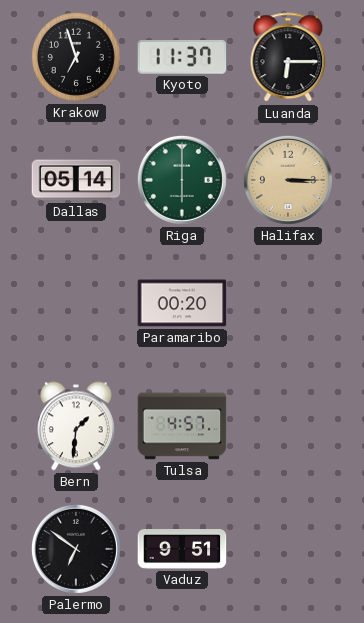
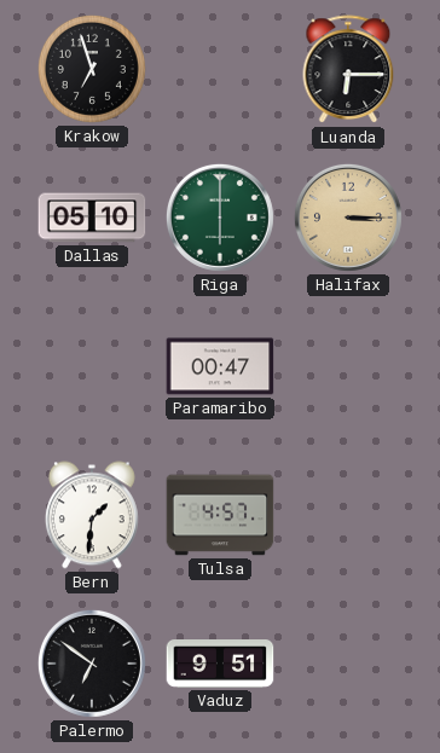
Kyoto: 11:37 -> none (182, 57)
Dallas: 05:14 -> 05:10 (92, 218)
Paramaribo: 00:20 -> 00:47 (220, 366)
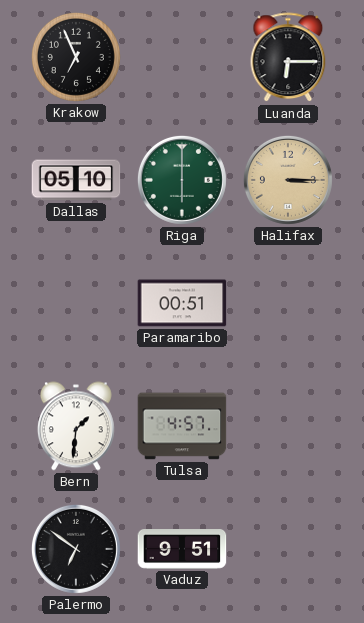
Krakow: 6:57 -> 6:56 (76, 57)
Paramaribo: 00:47 -> 00:51 (182, 303)
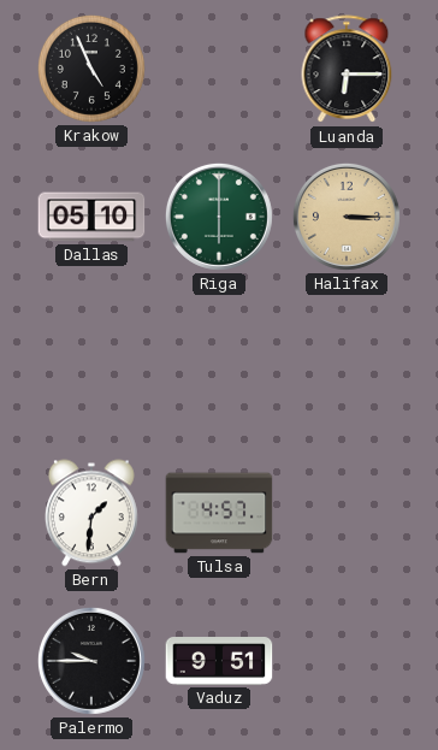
Krakow: 6:56 -> 4:56 (91, 69)
Paramaribo: 00:51 -> none (182, 303)
Palermo: 6:51 -> 9:45 (91, 661)
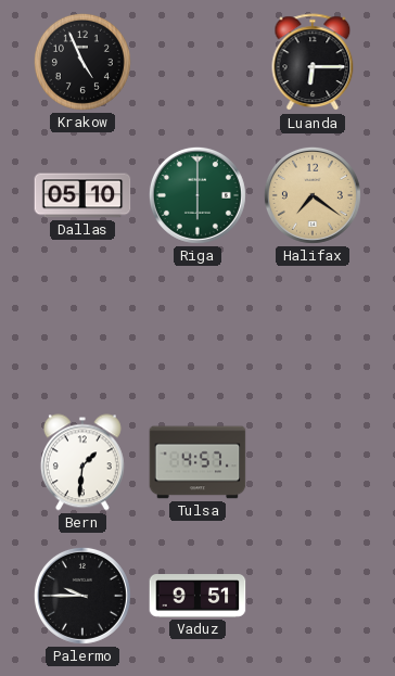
Halifax: 3:15 -> 7:21 (313, 195)
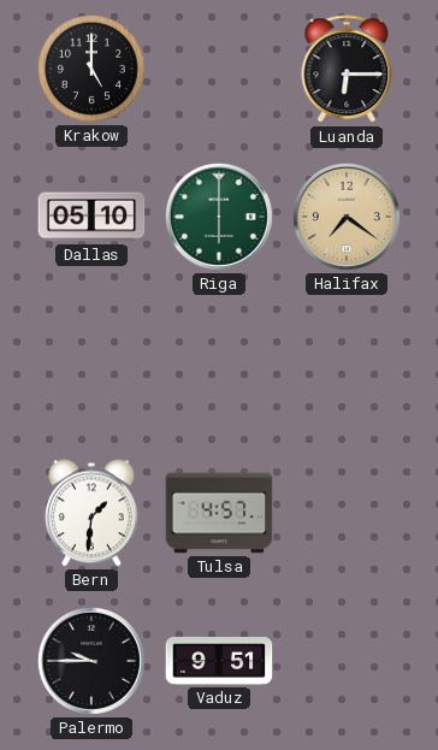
Krakow: 4:56 -> 5:00 (91, 69)
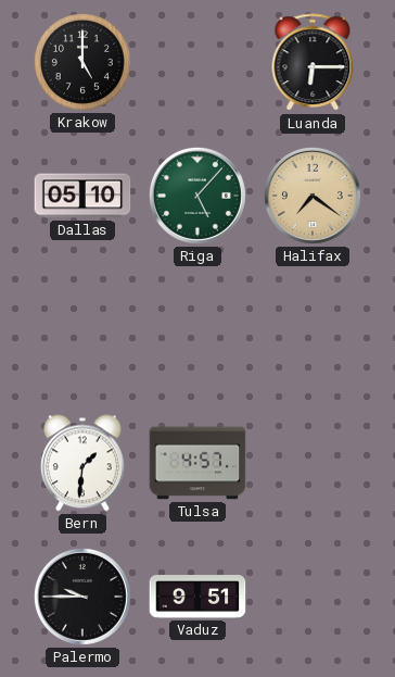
Riga: 6:00 -> 5:07 (197, 196)
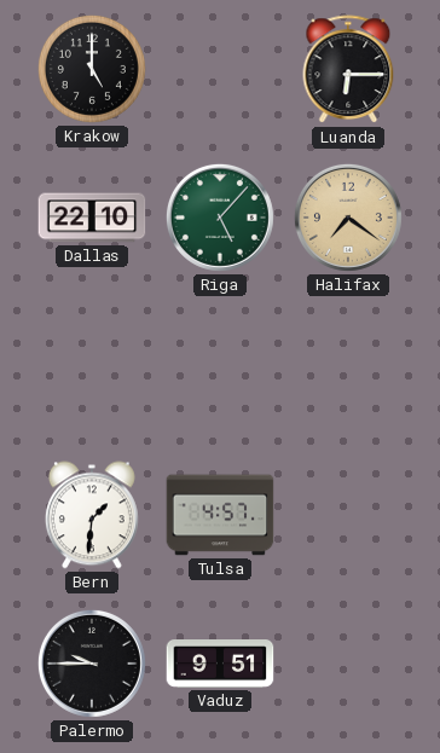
Dallas: 05:10 -> 22:10 (92, 218)
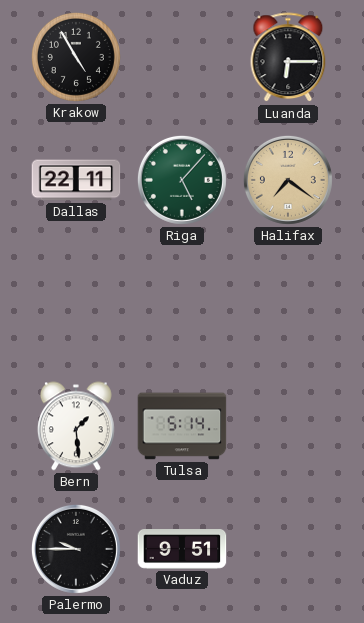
Krakow: 5:00 -> 4:55 (76, 57)
Dallas: 22:10 -> 22:11 (76, 180)
Bern: 1:31 -> 1:29 (76, 426)
Tulsa: 4:57 -> 5:14 (182, 426)
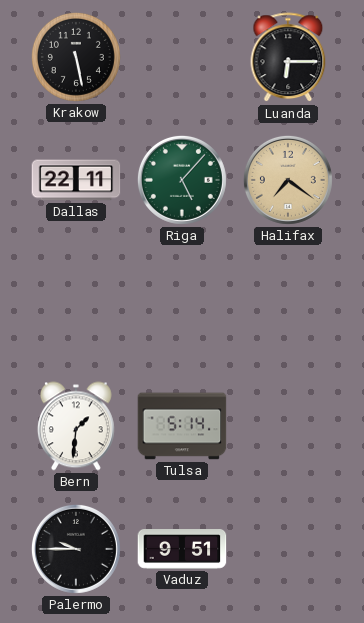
Krakow: 4:55 -> 5:28 (76, 57)
Bern: 1:29 -> 1:31 (76, 426)
